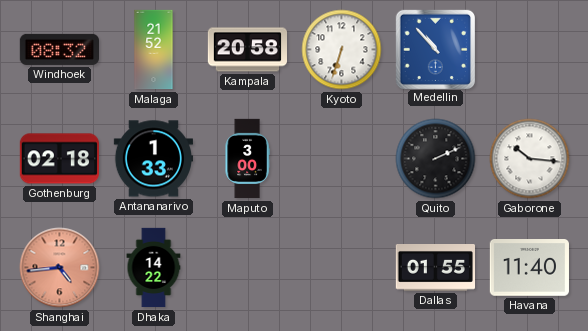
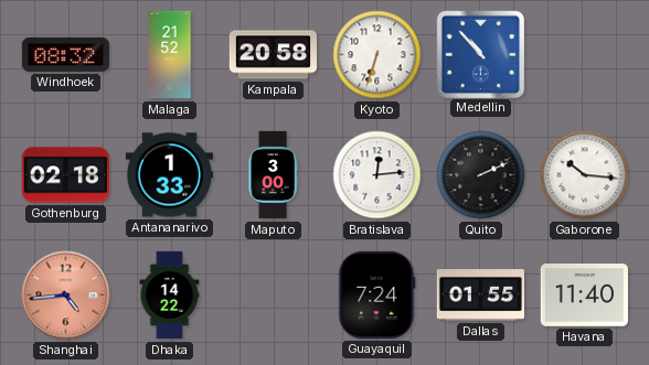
Bratislava: none -> 12:14 (377, 175)
Guayaquil: none -> 7:24 (377, 294)
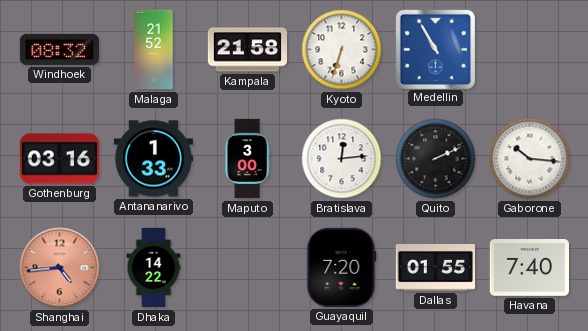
Kampala: 20:58 -> 21:58 (247, 50)
Medellin: 10:53 -> 10:55 (435, 49)
Gothenburg: 02:18 -> 03:16 (59, 159)
Guayaquil: 7:24 -> 7:20 (342, 267)
Havana: 11:40 -> 7:40 (529, 268)
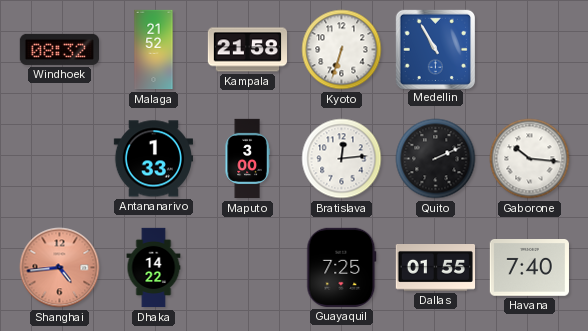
Gothenburg: 03:16 -> none (59, 159)
Guayaquil: 7:20 -> 7:25 (342, 267)
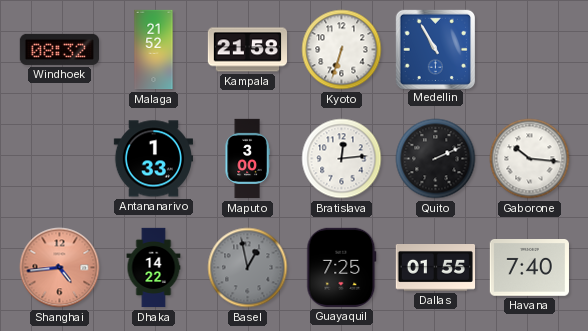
Basel: none -> 12:58 (248, 268)
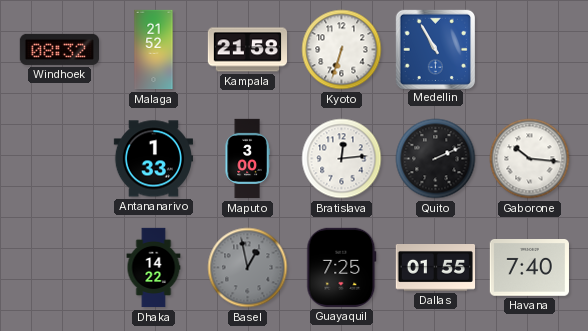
Shanghai: 4:44 -> none (60, 268)
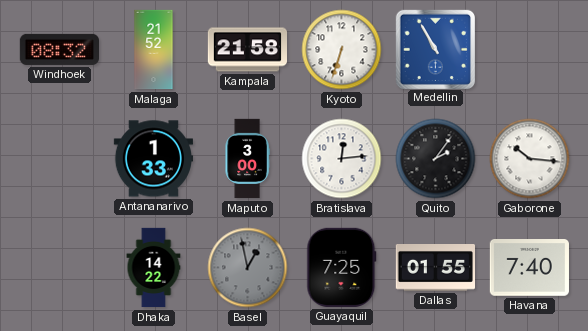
Quito: 2:11 -> 2:06 (436, 159)
